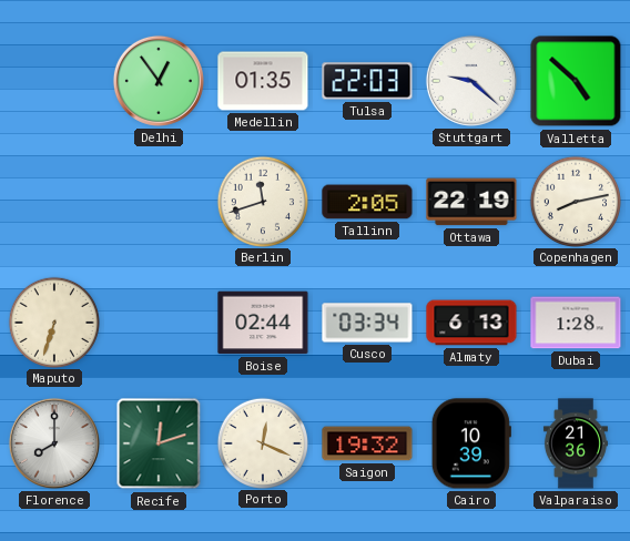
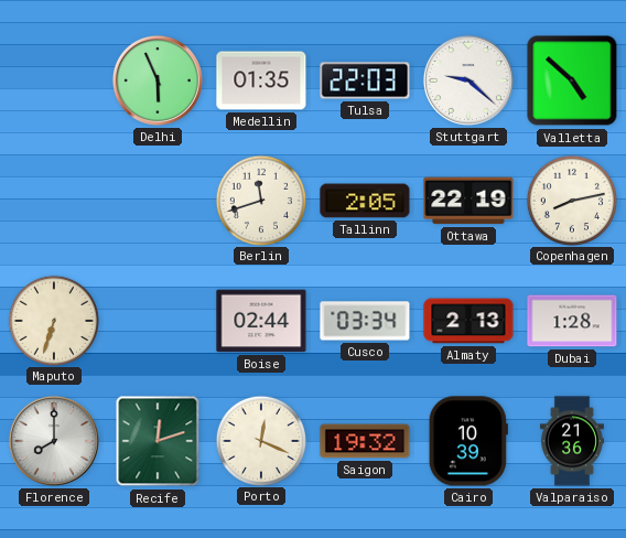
Delhi: 12:54 -> 5:56 (158, 80)
Almaty: 6:13 -> 2:13 (468, 321)
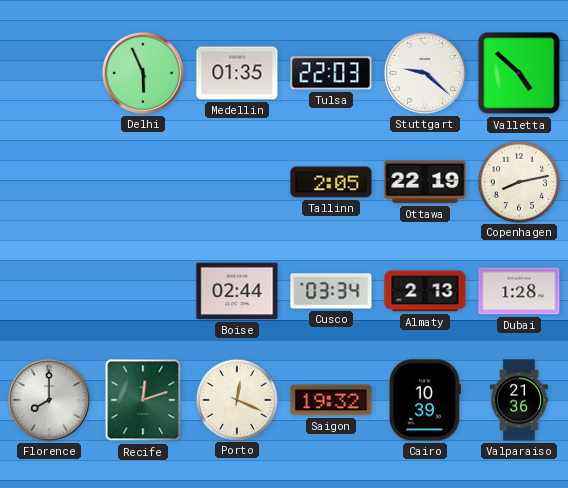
Berlin: 11:42 -> none (260, 200)
Maputo: 6:33 -> none (53, 320)
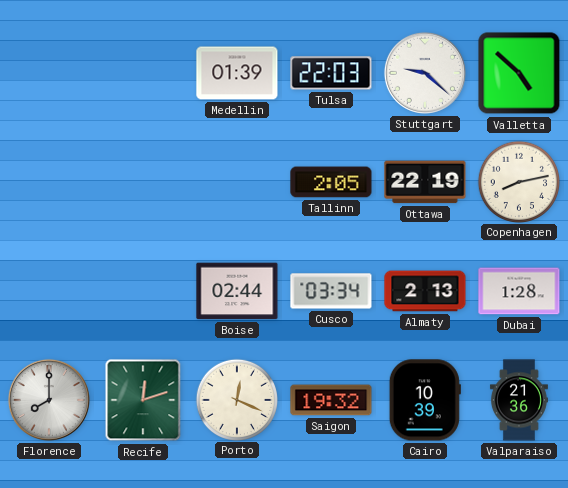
Delhi: 5:56 -> none (143, 73)
Medellin: 01:35 -> 01:39 (237, 73)
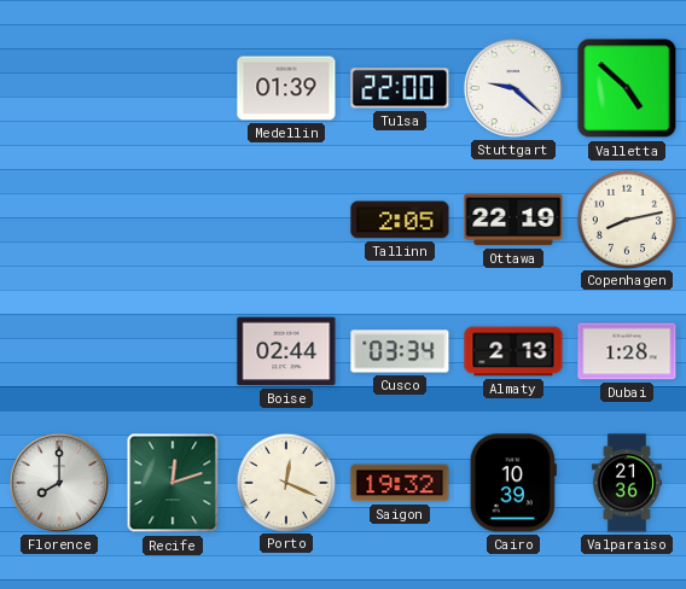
Tulsa: 22:03 -> 22:00 (400, 88)
